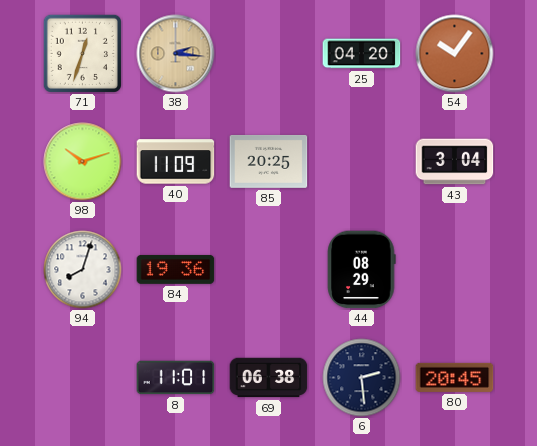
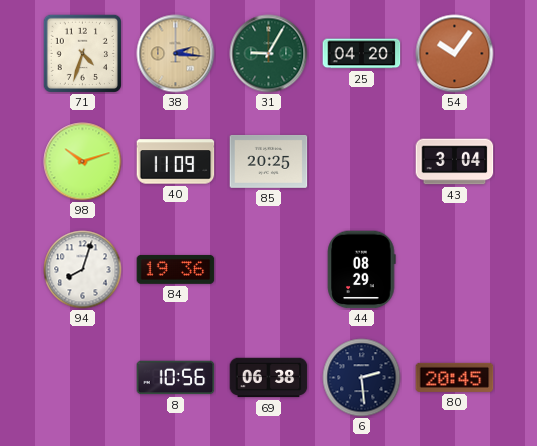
71: 12:33 -> 4:33 (82, 53)
31: none -> 9:05 (269, 54)
8: 11:01 -> 10:56 (176, 378)
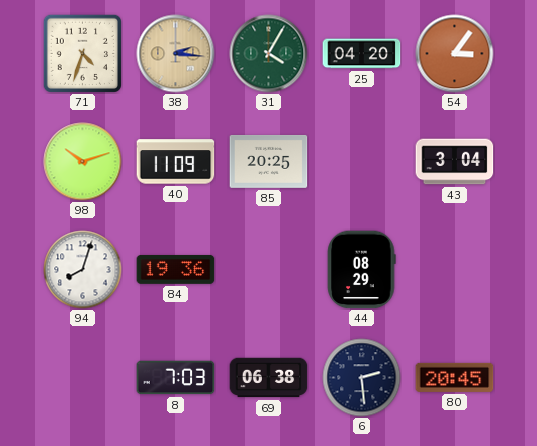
31: 9:05 -> 4:05 (269, 54)
54: 10:06 -> 3:06 (455, 54)
8: 10:56 -> 7:03 (176, 378)
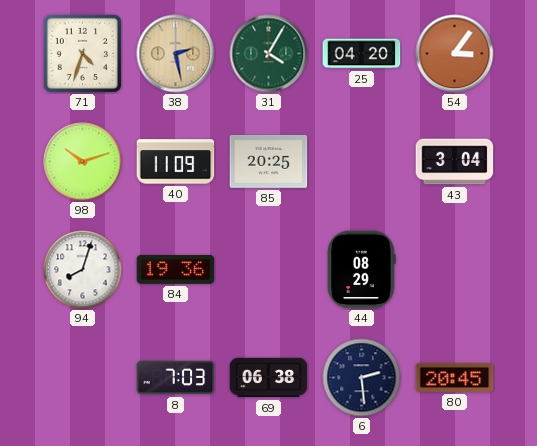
38: 2:16 -> 2:28 (176, 54)
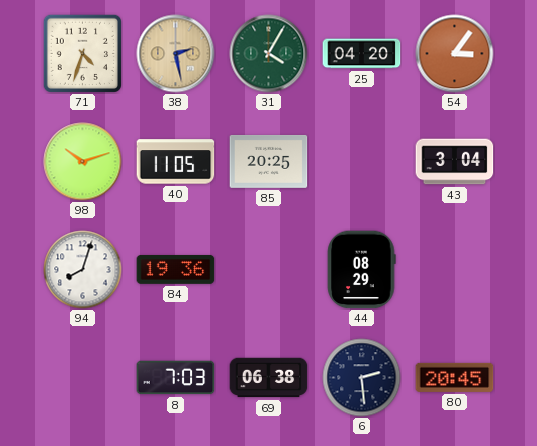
40: 11:09 -> 11:05 (176, 162)
